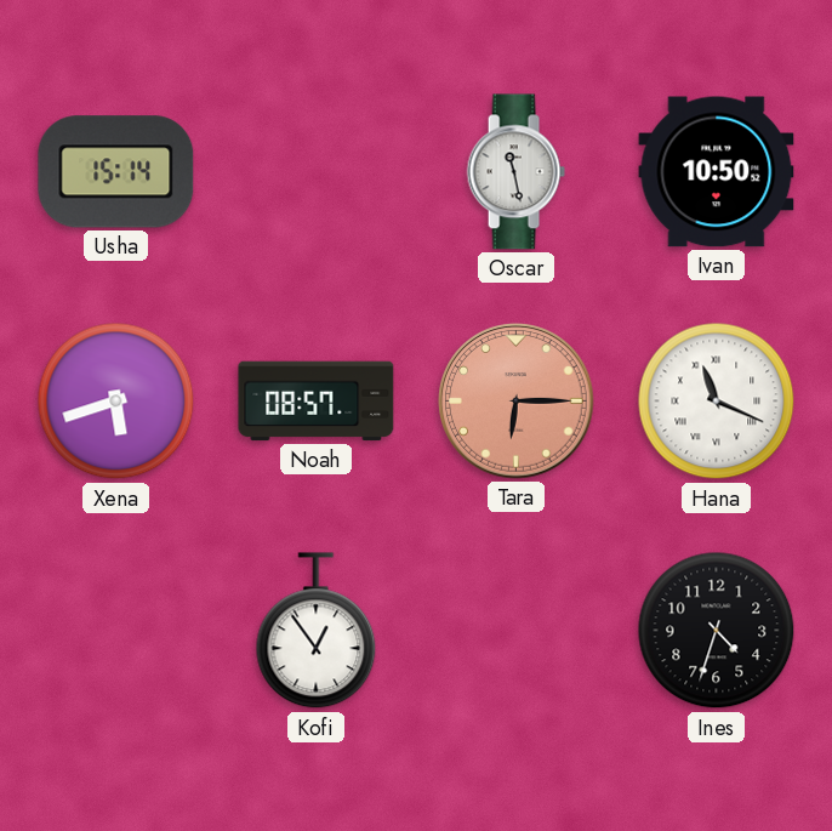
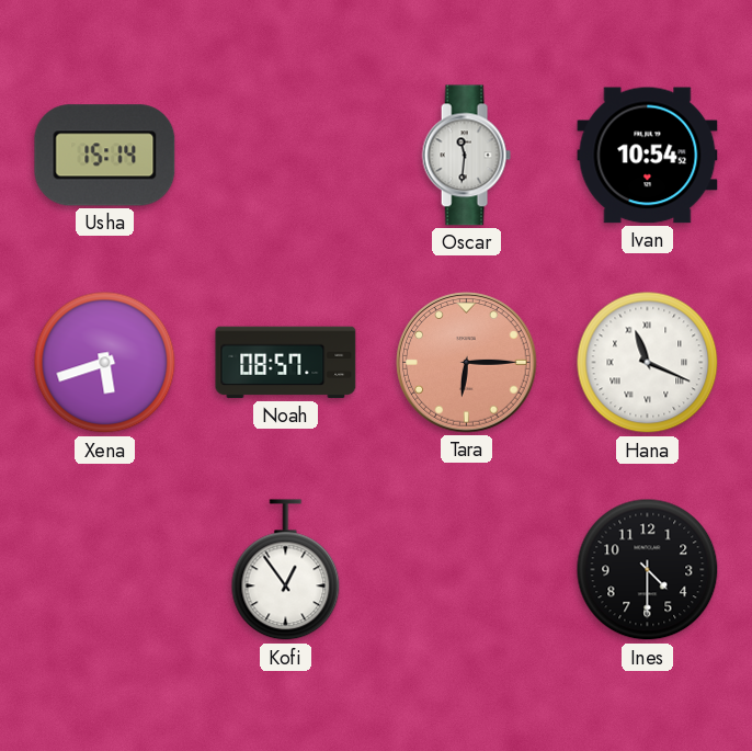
Oscar: 11:28 -> 11:31 (466, 156)
Ivan: 10:50 -> 10:54 (648, 156)
Ines: 4:33 -> 4:30 (648, 570)
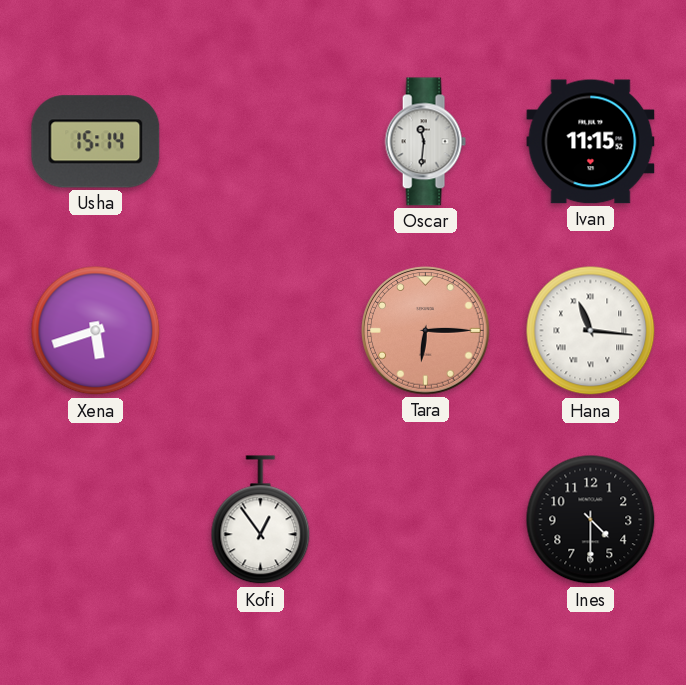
Ivan: 10:54 -> 11:15 (591, 142)
Noah: 08:57 -> none (286, 363)
Hana: 11:19 -> 11:16 (591, 331)
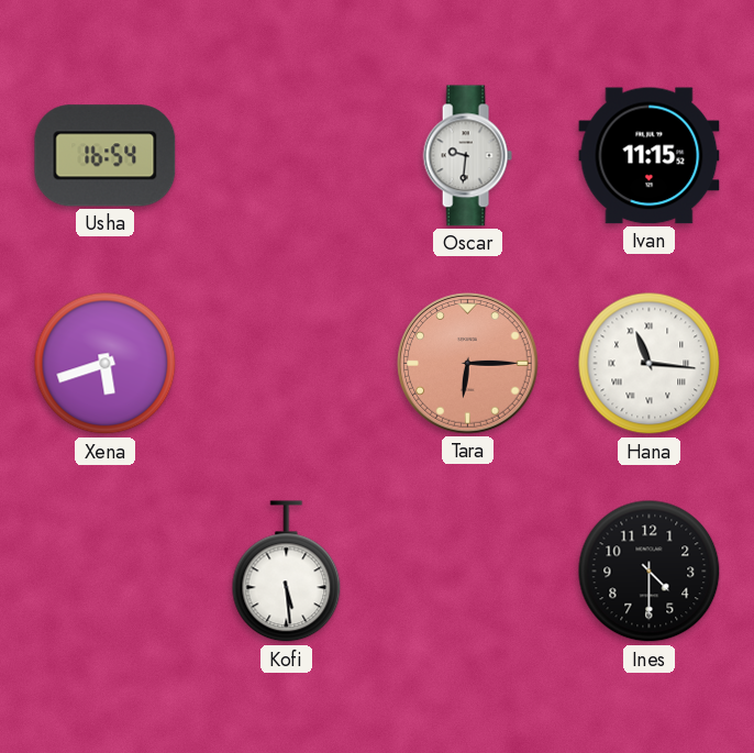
Usha: 15:14 -> 16:54 (106, 156)
Oscar: 11:31 -> 9:31 (467, 156)
Kofi: 12:54 -> 5:29 (287, 572)
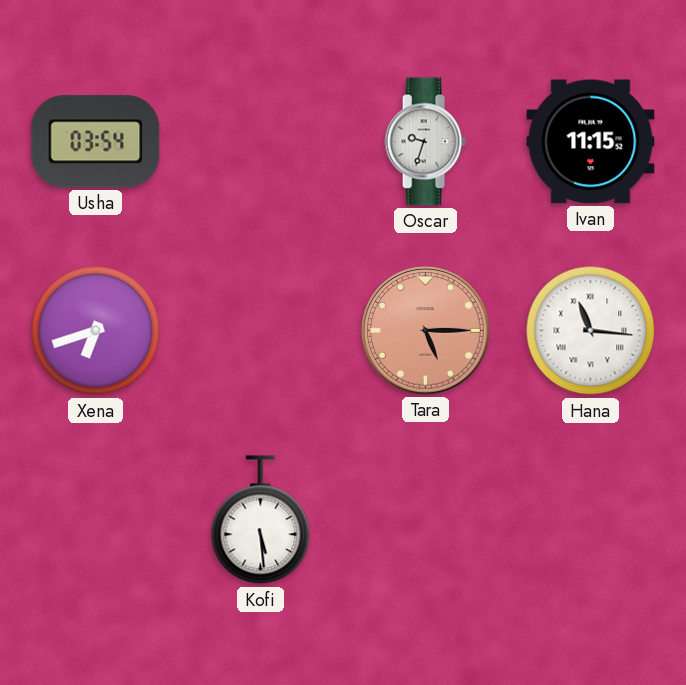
Usha: 16:54 -> 03:54 (96, 142)
Oscar: 9:31 -> 9:33 (425, 142)
Xena: 5:42 -> 6:42 (96, 331)
Tara: 6:15 -> 5:15 (426, 331)
Ines: 4:30 -> none (650, 572)
